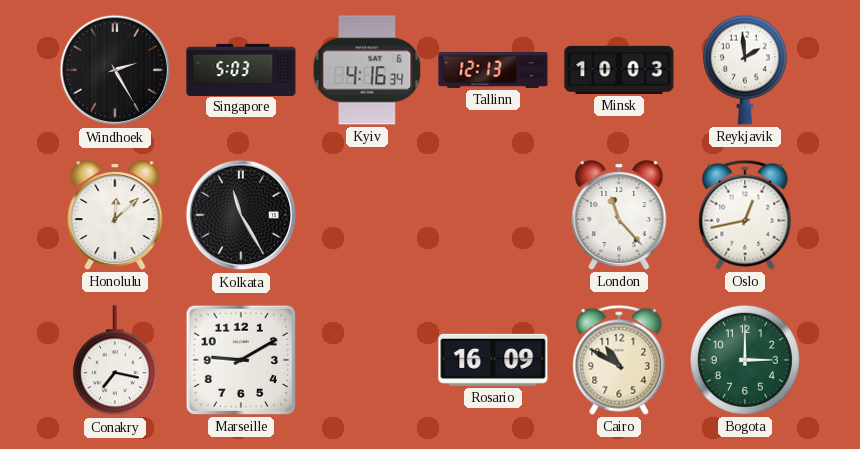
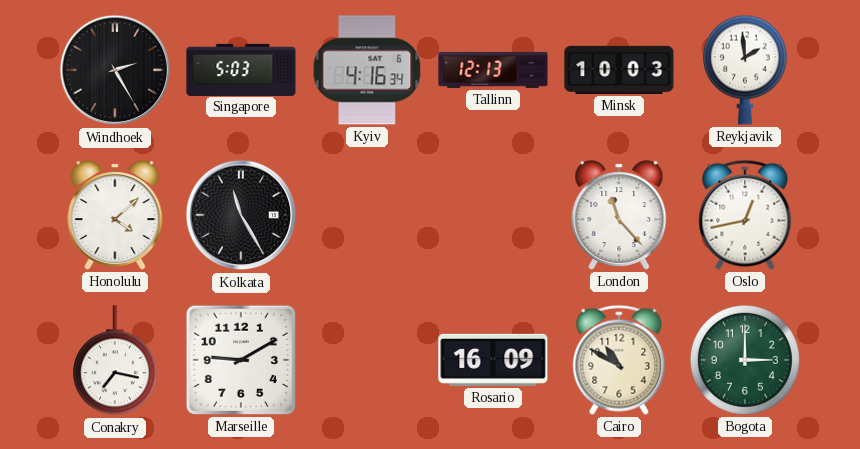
Honolulu: 12:08 -> 4:08 (115, 215)
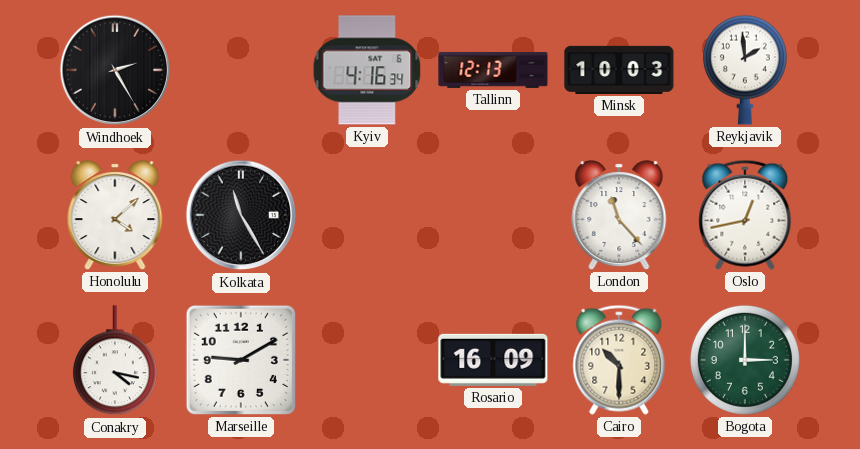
Singapore: 5:03 -> none (241, 69)
Conakry: 7:17 -> 4:17 (115, 361)
Cairo: 10:50 -> 10:30 (619, 360)
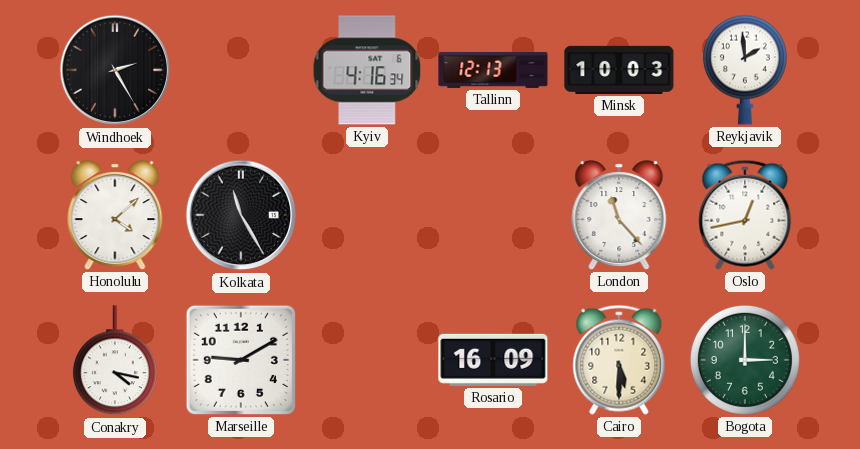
Cairo: 10:30 -> 5:30 (619, 360)
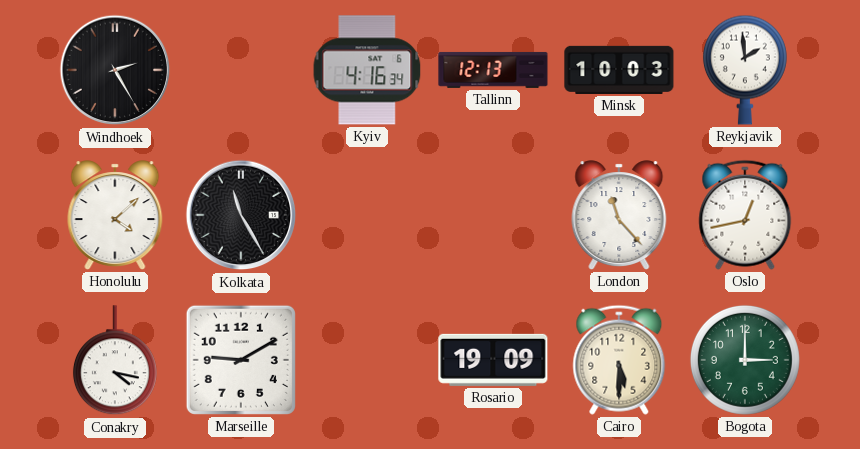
Rosario: 16:09 -> 19:09 (493, 360)
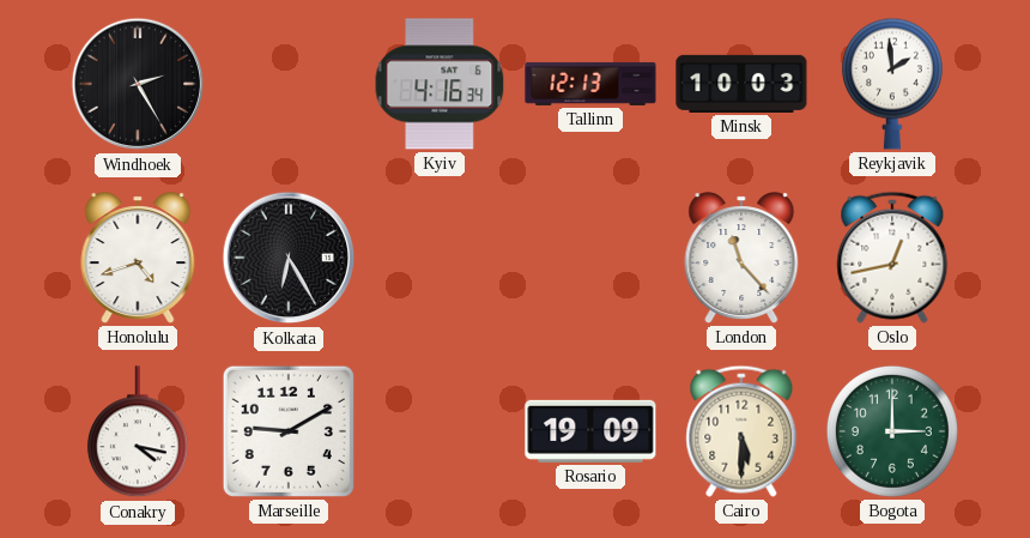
Honolulu: 4:08 -> 4:42 (138, 258)
Kolkata: 11:25 -> 6:25 (289, 258)
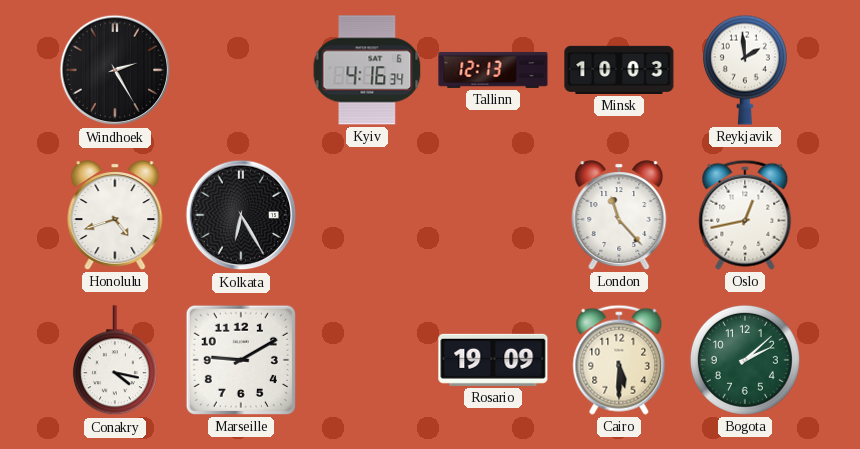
Bogota: 3:00 -> 2:08 (745, 360)
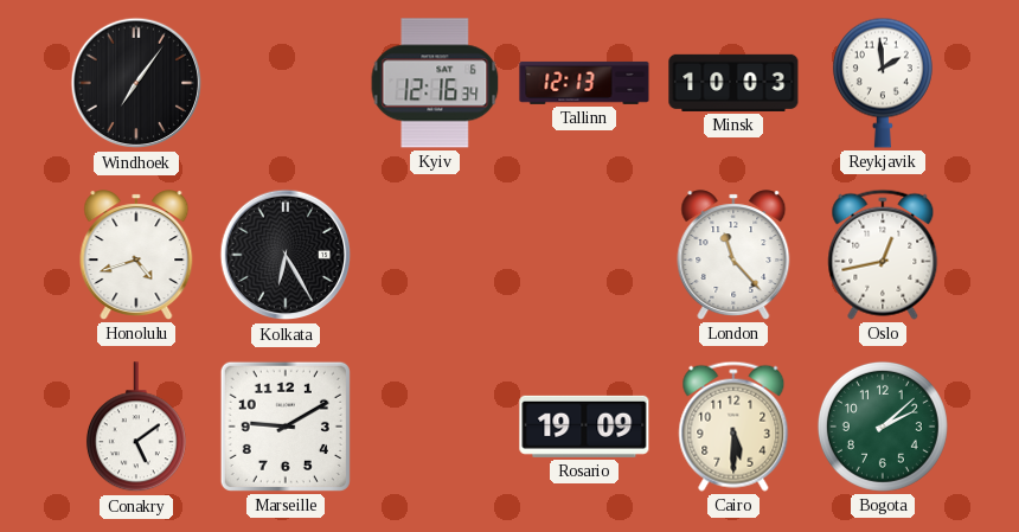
Windhoek: 2:25 -> 7:06 (136, 83)
Kyiv: 4:16 -> 12:16 (435, 83)
Conakry: 4:17 -> 5:09 (136, 428)
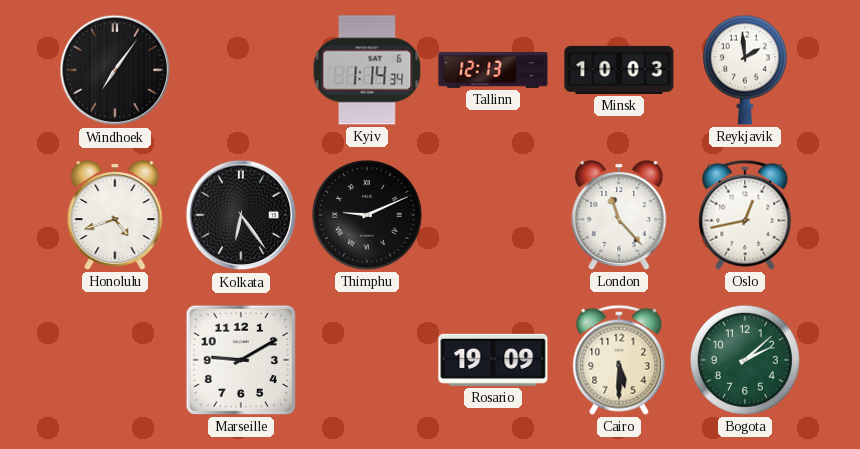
Kyiv: 12:16 -> 1:14 (367, 70)
Kolkata: 6:25 -> 6:24 (241, 215)
Thimphu: none -> 9:11 (367, 215)
Conakry: 5:09 -> none (136, 428)
